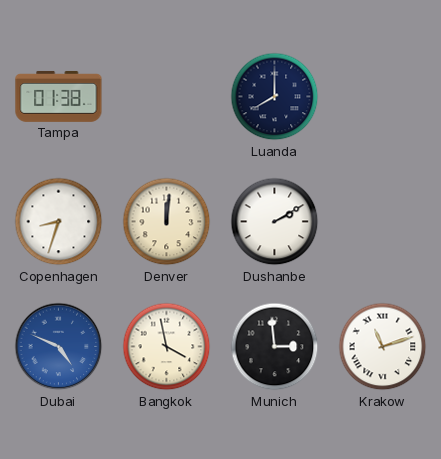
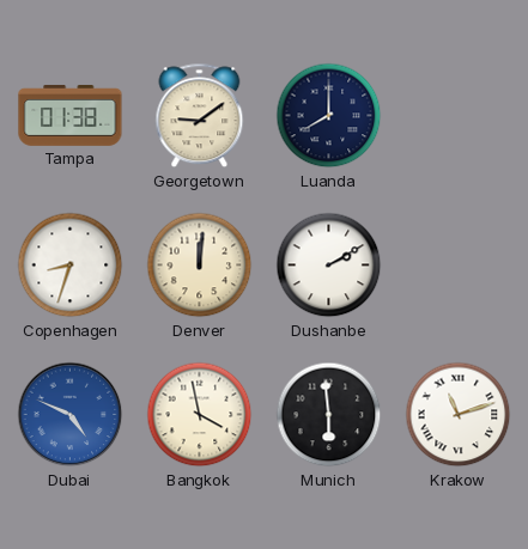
Georgetown: none -> 9:09 (200, 116)
Munich: 2:59 -> 5:59 (329, 415)
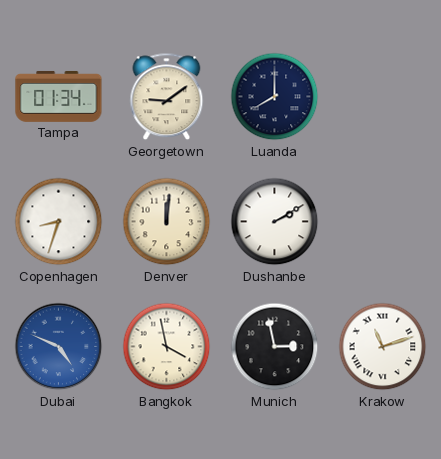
Tampa: 01:38 -> 01:34 (59, 96)
Munich: 5:59 -> 2:58 (275, 347)
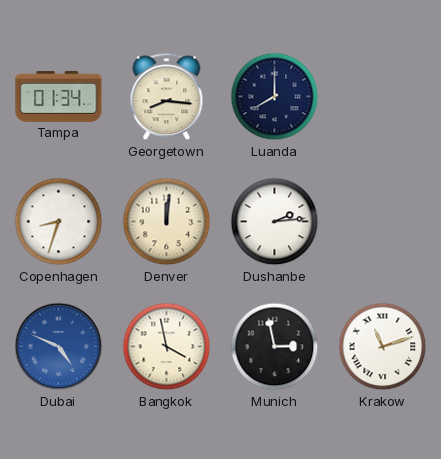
Georgetown: 9:09 -> 8:16 (167, 97)
Dushanbe: 2:10 -> 2:14 (275, 222)
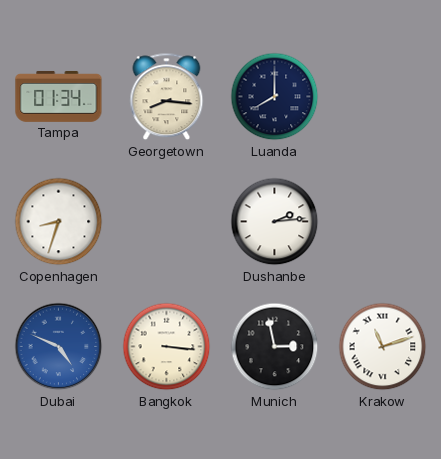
Denver: 12:01 -> none (167, 222)
Bangkok: 3:58 -> 3:16 (167, 347)
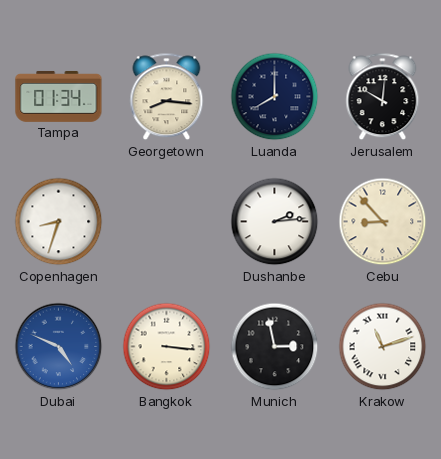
Jerusalem: none -> 10:01 (383, 97)
Cebu: none -> 8:53 (383, 222)
